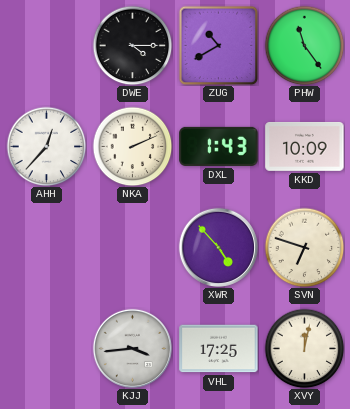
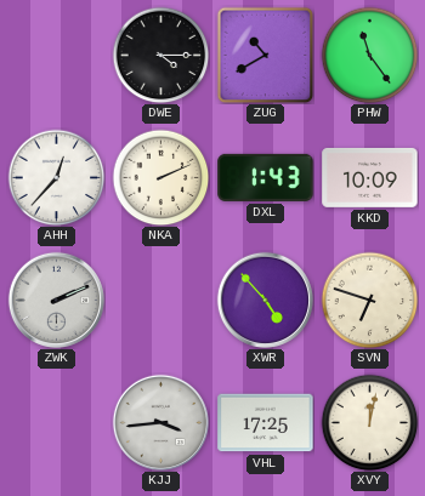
ZWK: none -> 2:11 (56, 300)
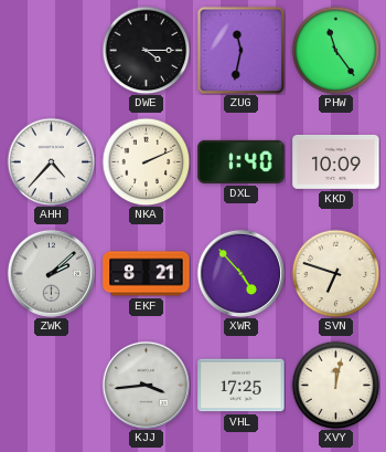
ZUG: 10:40 -> 11:32 (240, 50)
AHH: 12:37 -> 4:37 (51, 161)
DXL: 1:43 -> 1:40 (242, 161)
ZWK: 2:11 -> 2:08 (51, 273)
EKF: none -> 8:21 (147, 274)
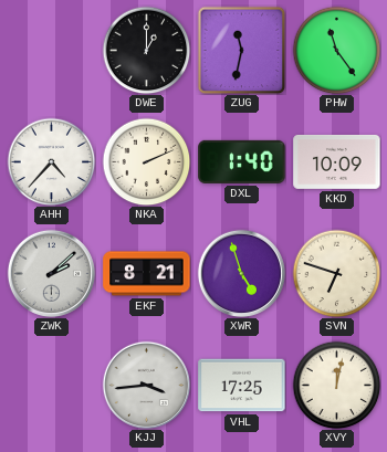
DWE: 4:15 -> 1:00 (146, 50)
XWR: 4:53 -> 4:57 (241, 273)
